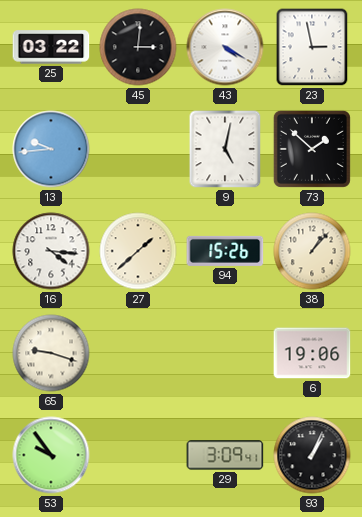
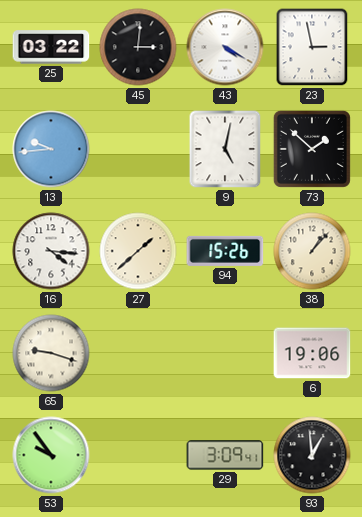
93: 1:04 -> 12:59 (312, 455)
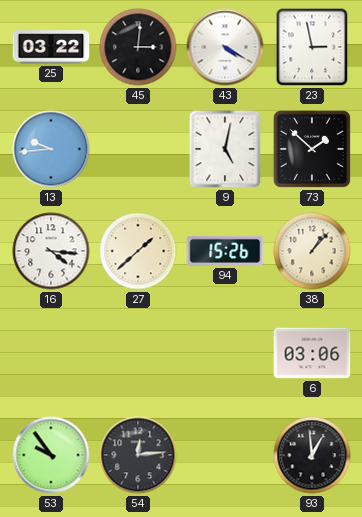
65: 9:18 -> none (51, 353)
6: 19:06 -> 03:06 (312, 353)
54: none -> 12:14 (138, 455)
29: 3:09 -> none (225, 455)
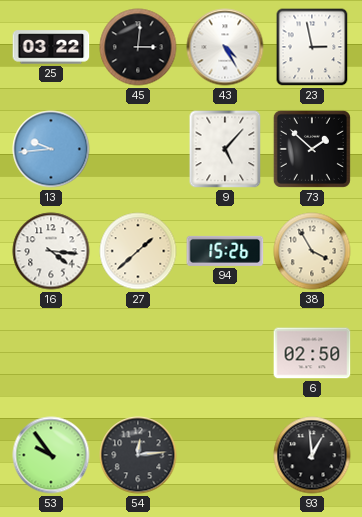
43: 4:20 -> 4:25 (225, 47)
9: 5:02 -> 5:07 (225, 149)
38: 1:07 -> 3:55 (312, 251)
6: 03:06 -> 02:50 (312, 353)
